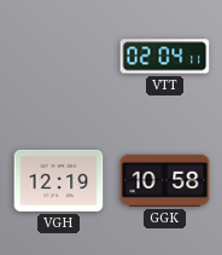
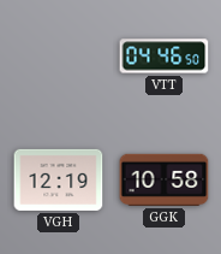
VTT: 02:04 -> 04:46 (165, 57)
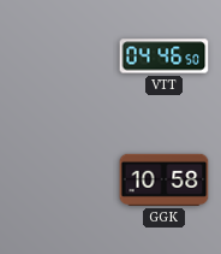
VGH: 12:19 -> none (59, 179)
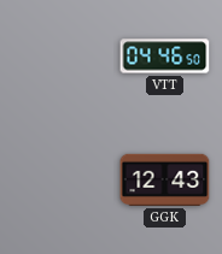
GGK: 10:58 -> 12:43 (165, 179)
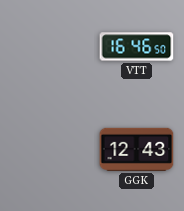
VTT: 04:46 -> 16:46 (137, 47)
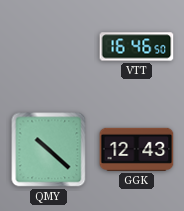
QMY: none -> 10:22 (49, 150)
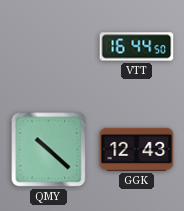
VTT: 16:46 -> 16:44 (137, 47)
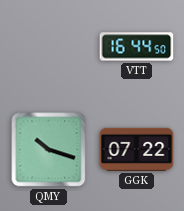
QMY: 10:22 -> 10:18 (49, 150)
GGK: 12:43 -> 07:22 (137, 149)
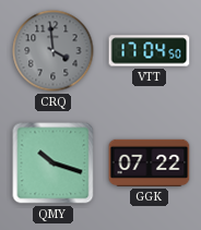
CRQ: none -> 3:59 (54, 51)
VTT: 16:44 -> 17:04 (150, 51)
